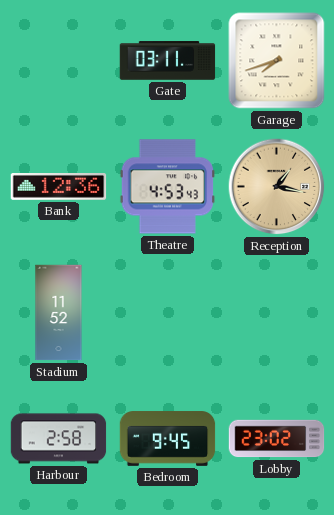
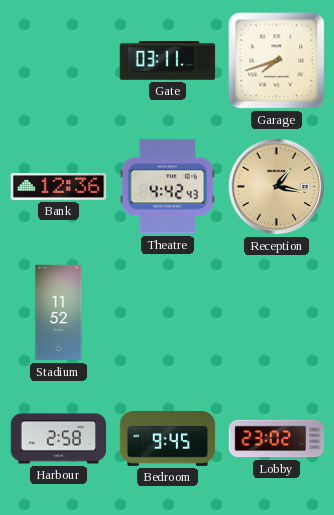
Theatre: 4:53 -> 4:42 (168, 187)
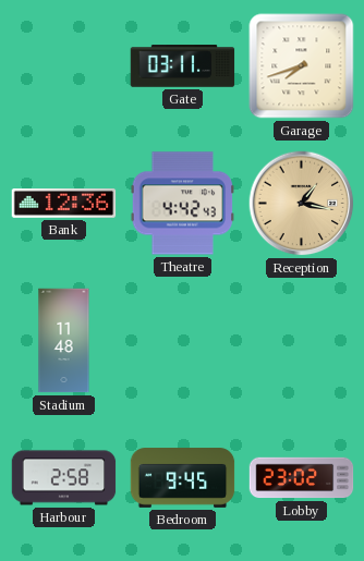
Stadium: 11:52 -> 11:48 (64, 341)
